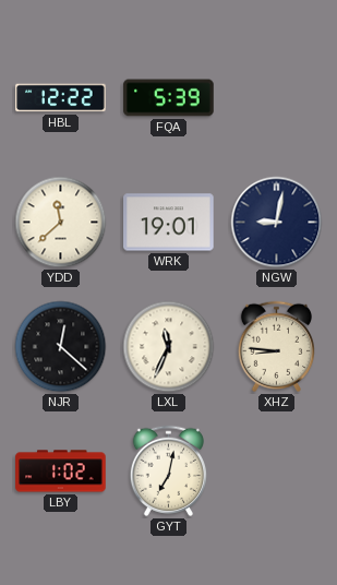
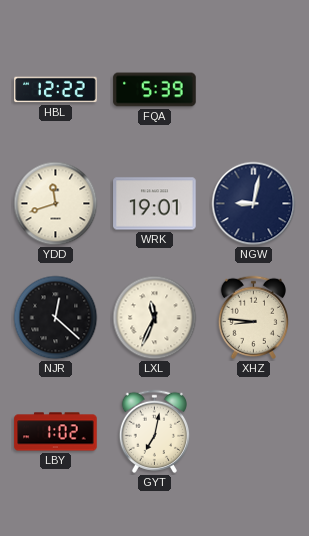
YDD: 11:38 -> 11:42 (56, 204)
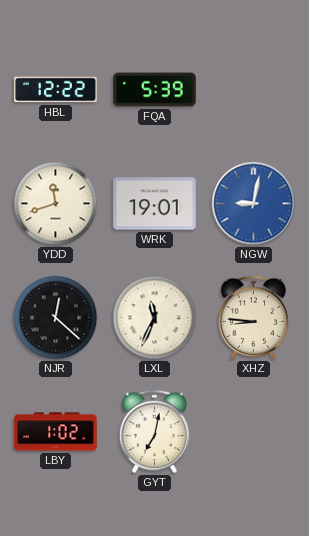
NGW dial: navy -> blue (254, 204)
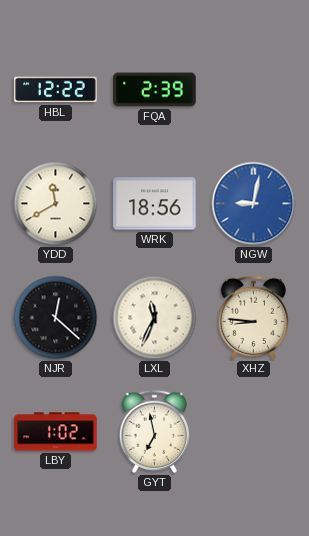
FQA: 5:39 -> 2:39 (155, 90)
YDD: 11:42 -> 11:40 (56, 204)
WRK: 19:01 -> 18:56 (155, 204)
GYT: 7:02 -> 6:58 (154, 431)
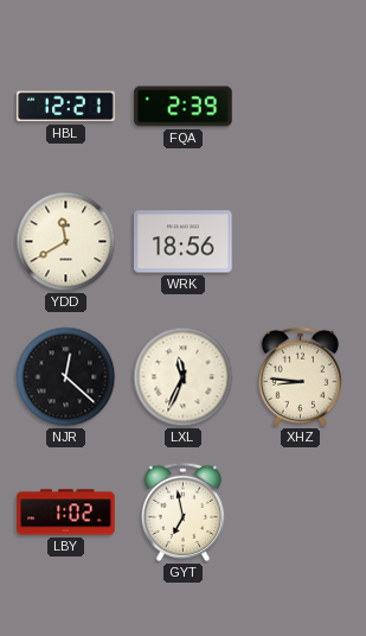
HBL: 12:22 -> 12:21 (66, 107)
NGW: 9:02 -> none (254, 204)
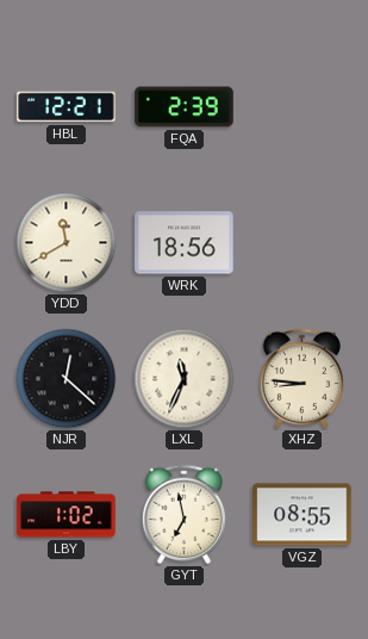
VGZ: none -> 08:55 (302, 515)
